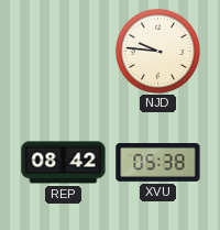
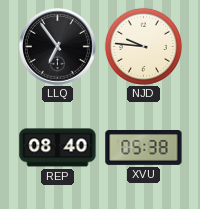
LLQ: none -> 6:54 (58, 47)
REP: 08:42 -> 08:40 (58, 148)
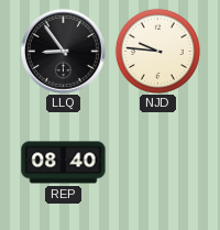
LLQ: 6:54 -> 8:54 (64, 52)
XVU: 05:38 -> none (144, 148)
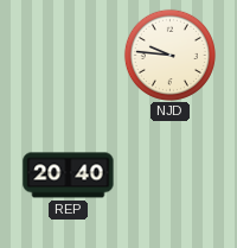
LLQ: 8:54 -> none (64, 52)
REP: 08:40 -> 20:40 (69, 176)
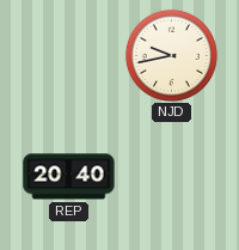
NJD: 9:46 -> 9:43 (171, 55)
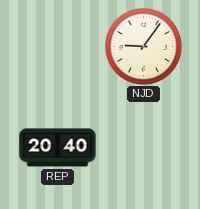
NJD: 9:43 -> 9:06 (143, 46)
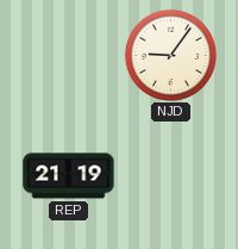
REP: 20:40 -> 21:19 (69, 176)
